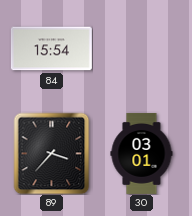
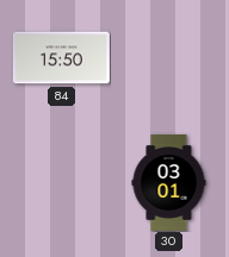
84: 15:54 -> 15:50 (61, 58)
89: 3:37 -> none (52, 153)
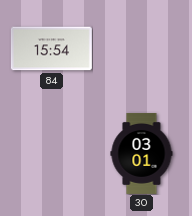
84: 15:50 -> 15:54 (51, 49)
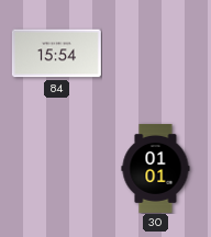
30: 03:01 -> 01:01 (156, 168)
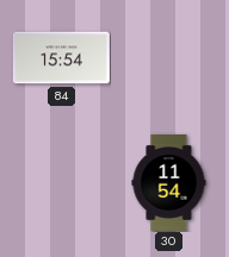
30: 01:01 -> 11:54 (169, 182)
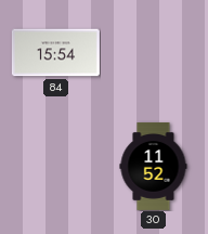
30: 11:54 -> 11:52 (154, 166)
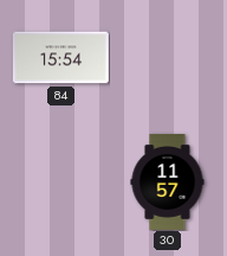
30: 11:52 -> 11:57 (168, 181)
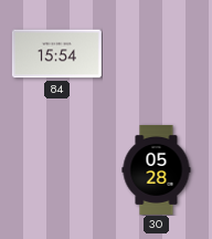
30: 11:57 -> 05:28 (157, 169)
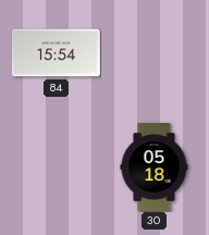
30: 05:28 -> 05:18 (155, 166)
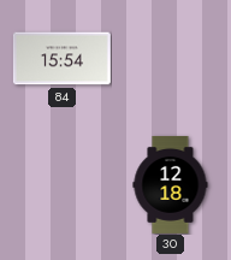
30: 05:18 -> 12:18 (171, 184)
